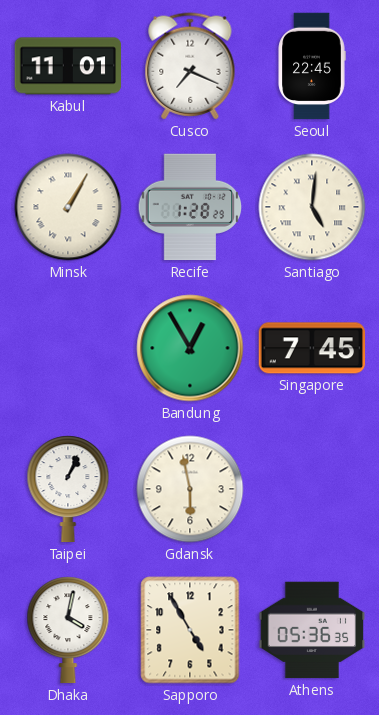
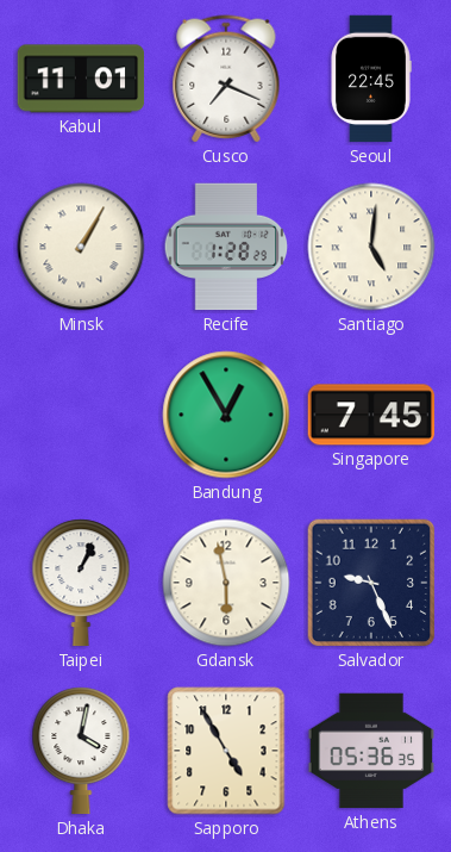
Salvador: none -> 9:26 (371, 583)
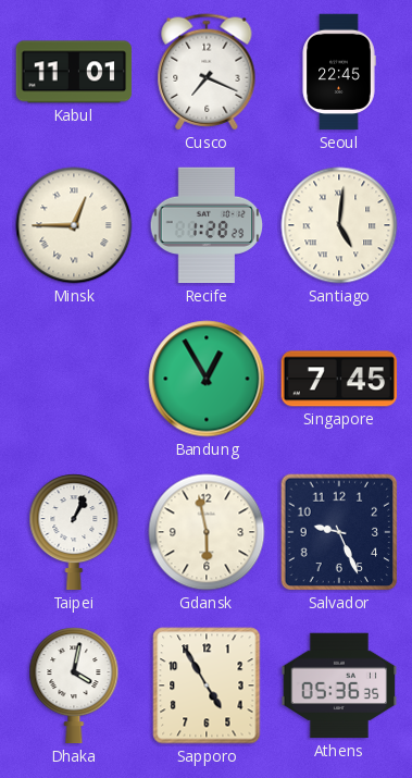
Minsk: 1:05 -> 12:45 (74, 225)
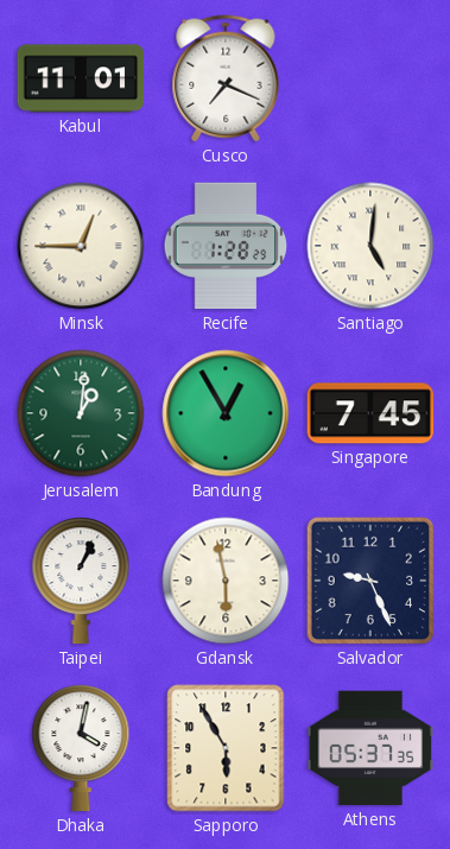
Seoul: 22:45 -> none (339, 72)
Jerusalem: none -> 1:01 (81, 413)
Sapporo: 4:55 -> 5:55 (226, 748)
Athens: 05:36 -> 05:37 (370, 748)
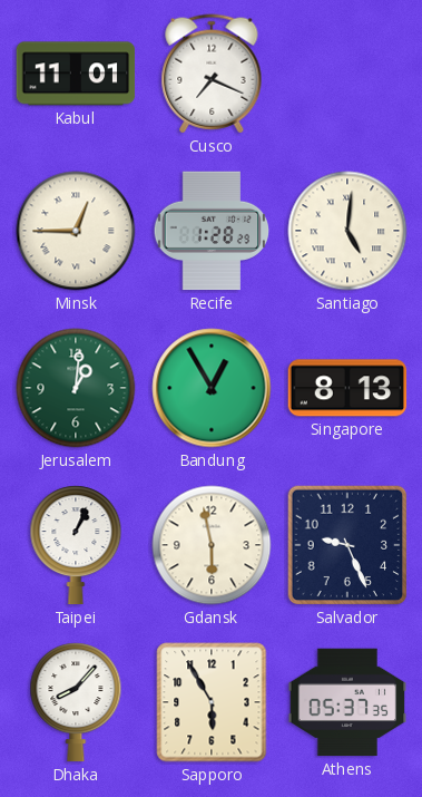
Singapore: 7:45 -> 8:13 (347, 388)
Dhaka: 4:02 -> 8:07 (76, 702)
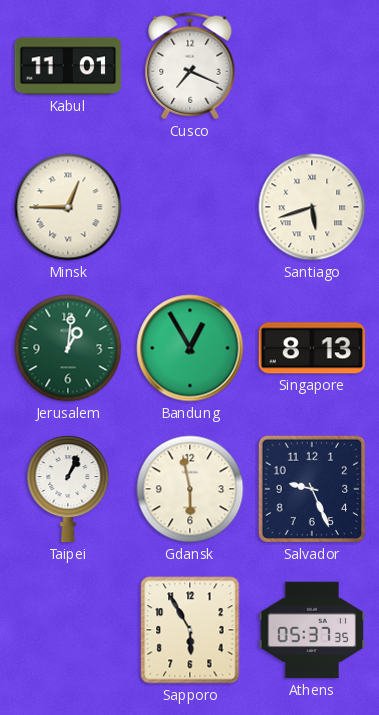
Recife: 1:28 -> none (212, 231)
Santiago: 5:01 -> 5:42 (312, 207)
Dhaka: 8:07 -> none (76, 702)
